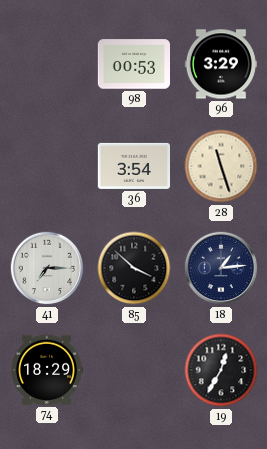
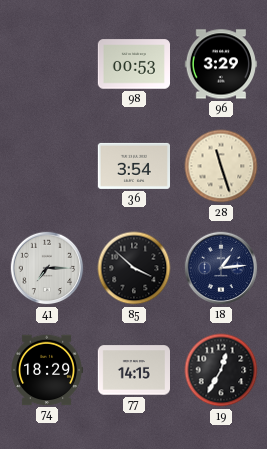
77: none -> 14:15 (133, 370)
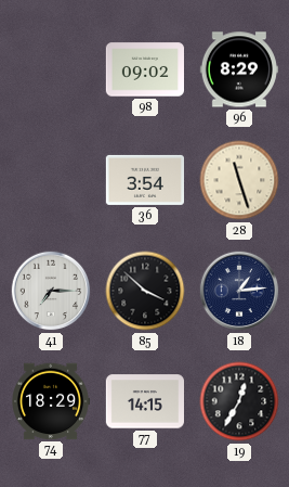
98: 00:53 -> 09:02 (144, 69)
96: 3:29 -> 8:29 (238, 69)
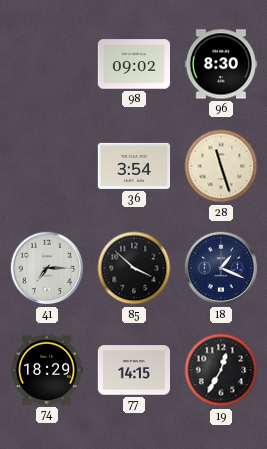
96: 8:29 -> 8:30 (220, 64)
18: 1:14 -> 1:19 (221, 268)
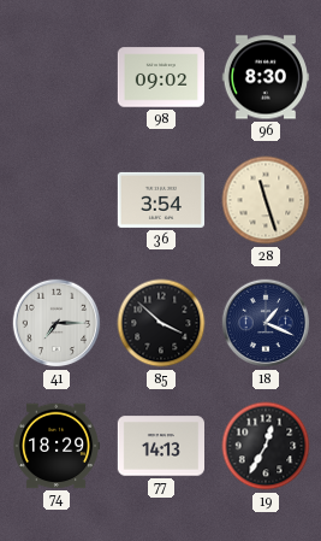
77: 14:15 -> 14:13 (160, 446)
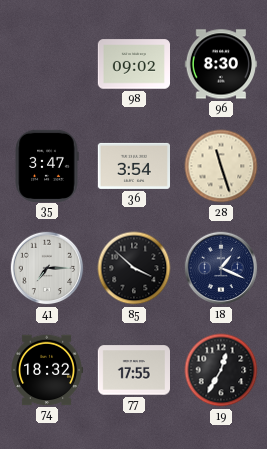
35: none -> 3:47 (47, 165)
74: 18:29 -> 18:32 (47, 370)
77: 14:13 -> 17:55 (133, 370)
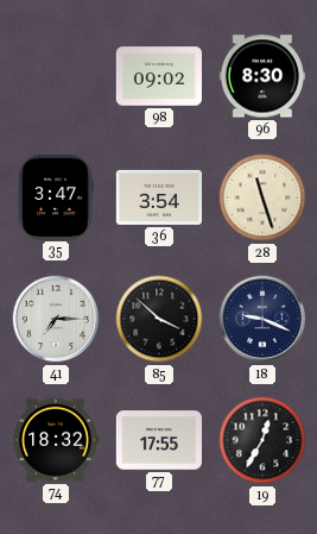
18: 1:19 -> 9:19 (262, 319)
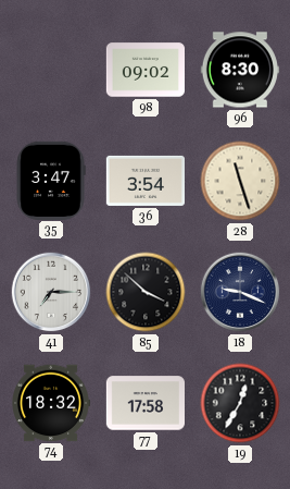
77: 17:55 -> 17:58 (144, 403)
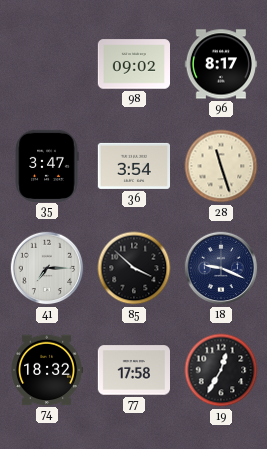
96: 8:30 -> 8:17 (220, 64)
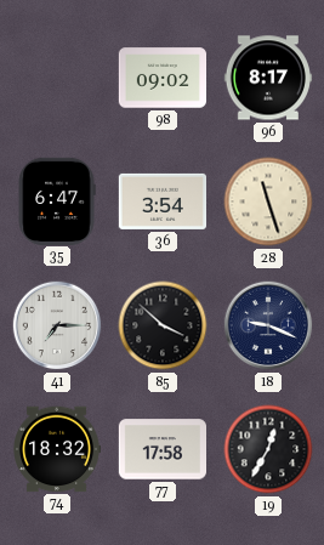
35: 3:47 -> 6:47 (57, 200)
